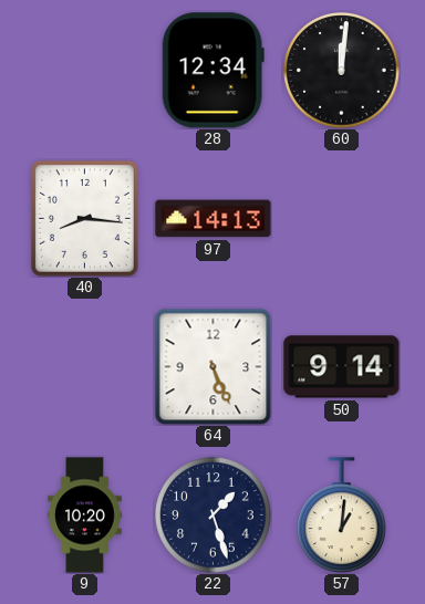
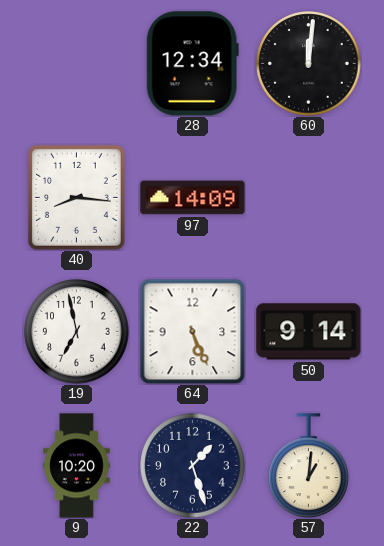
97: 14:13 -> 14:09 (193, 198)
19: none -> 6:58 (77, 332)
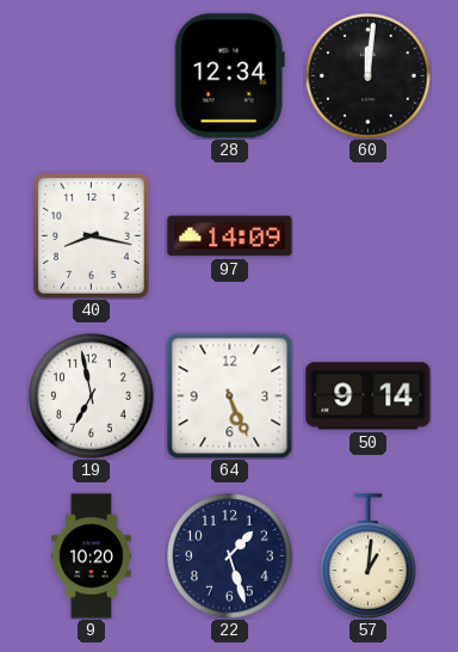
40: 8:16 -> 8:17 (91, 235)
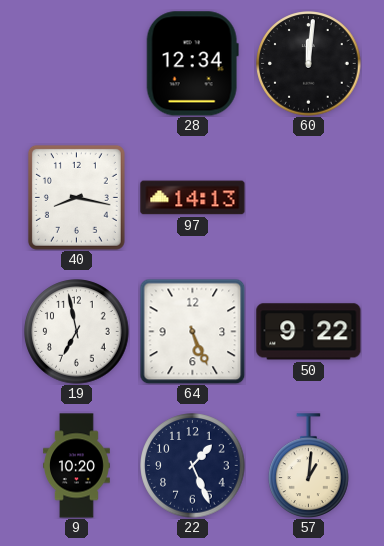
97: 14:09 -> 14:13 (193, 198)
50: 9:14 -> 9:22 (309, 332)
22: 1:27 -> 1:26 (193, 466)
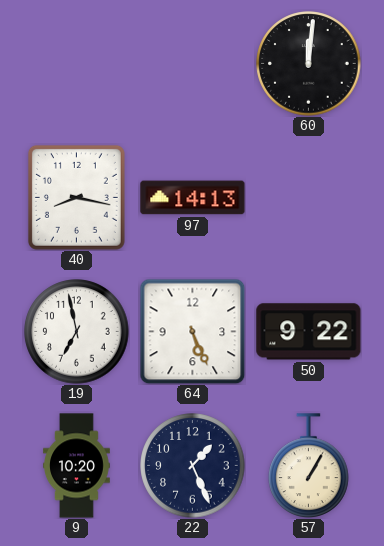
28: 12:34 -> none (192, 64)
57: 1:01 -> 1:05 (309, 465)
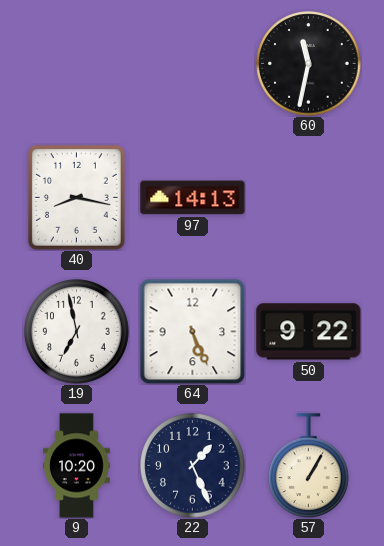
60: 12:01 -> 11:32 (309, 64)
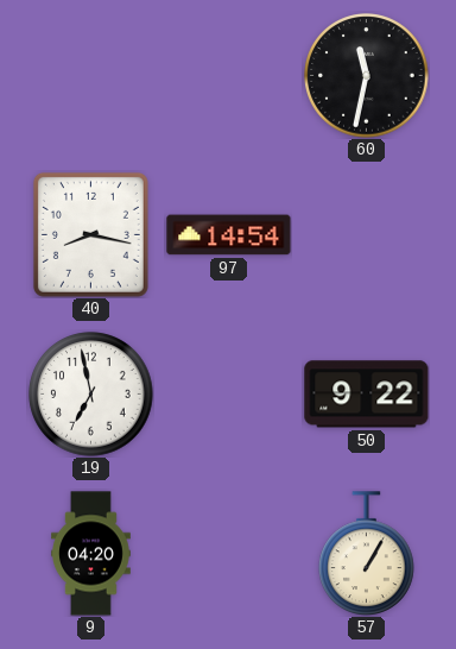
97: 14:13 -> 14:54 (229, 235)
64: 5:26 -> none (192, 331)
9: 10:20 -> 04:20 (91, 554)
22: 1:26 -> none (193, 466)
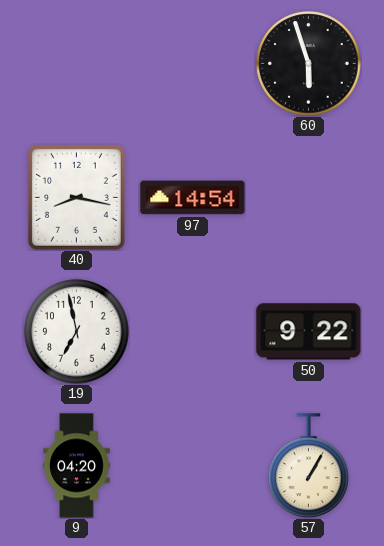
60: 11:32 -> 5:57 (309, 64)
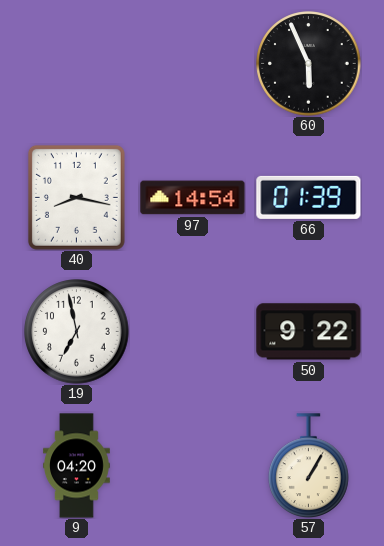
60: 5:57 -> 5:56 (309, 64)
66: none -> 01:39 (309, 197)
